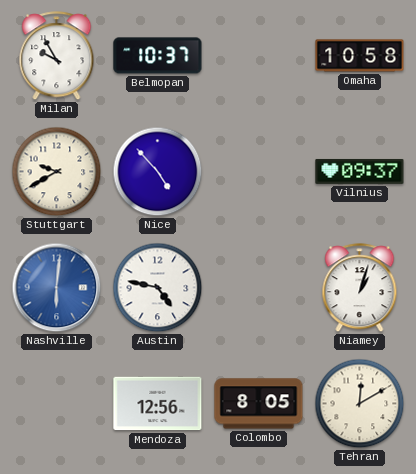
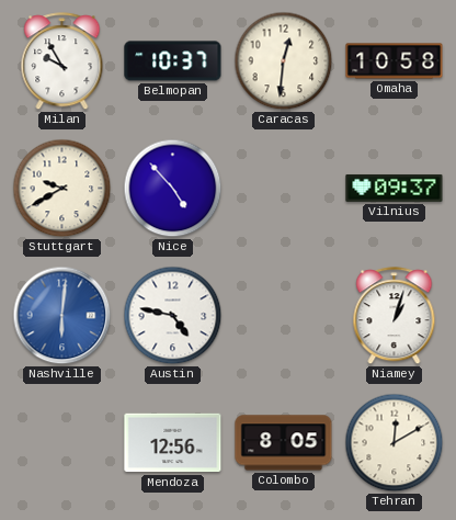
Caracas: none -> 12:31 (284, 61)
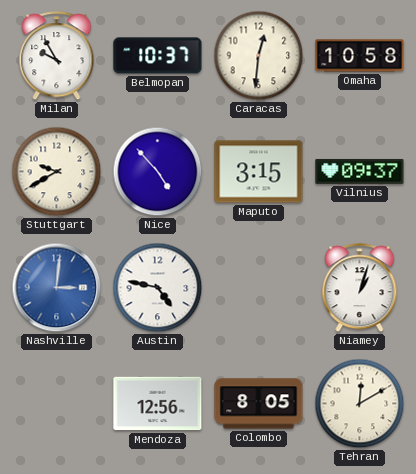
Maputo: none -> 3:15 (259, 172)
Nashville: 6:01 -> 3:01 (57, 288)
